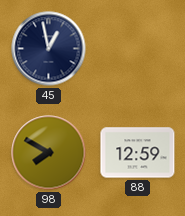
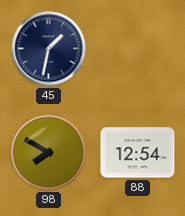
45: 12:58 -> 1:32 (49, 49)
88: 12:59 -> 12:54 (138, 153)
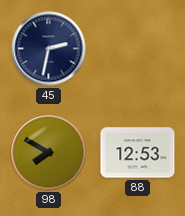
45: 1:32 -> 2:32 (49, 49)
88: 12:54 -> 12:53 (138, 153)
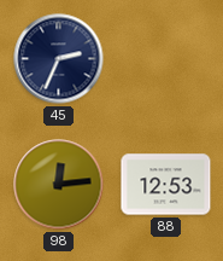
45: 2:32 -> 2:34 (59, 59)
98: 7:50 -> 12:14 (59, 185)
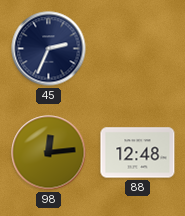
88: 12:53 -> 12:48 (138, 153)
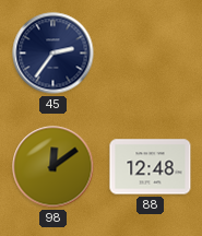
45: 2:34 -> 2:36 (54, 54)
98: 12:14 -> 12:09 (54, 167)
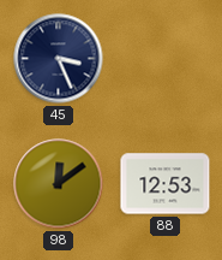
45: 2:36 -> 3:26 (59, 59)
88: 12:48 -> 12:53 (166, 184)
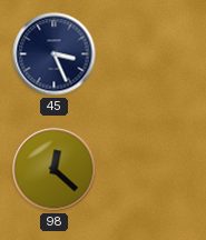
98: 12:09 -> 12:22 (55, 170)
88: 12:53 -> none (166, 184)
